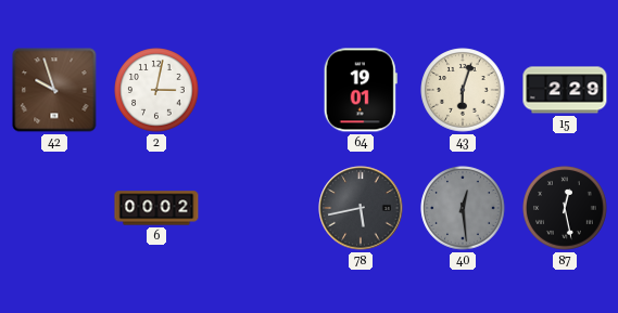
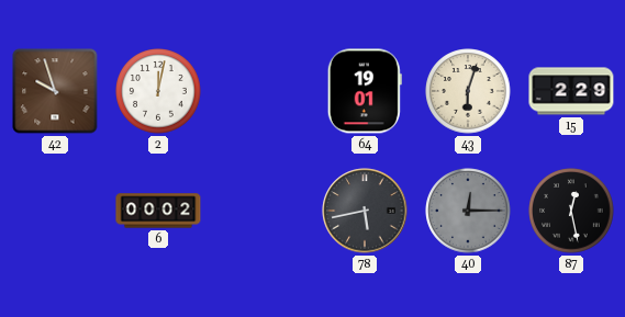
2: 3:02 -> 12:02 (158, 91)
40: 12:29 -> 12:15 (468, 211)
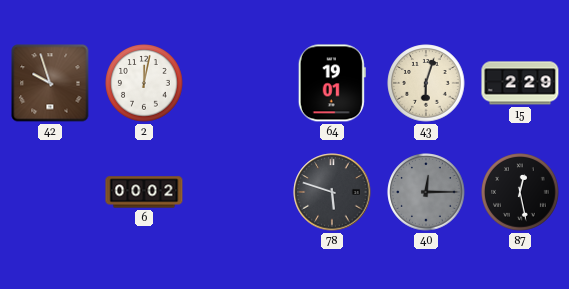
78: 5:43 -> 5:48 (332, 192)
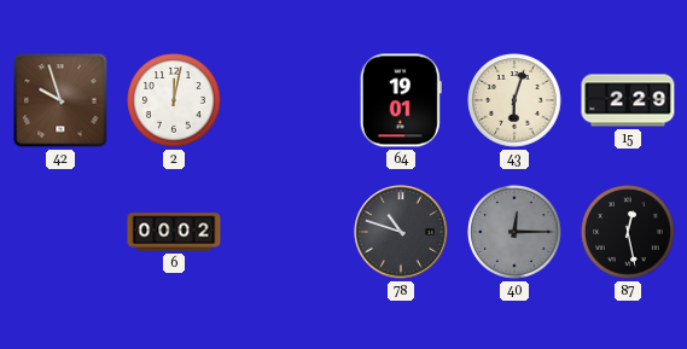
78: 5:48 -> 10:48 (401, 232)
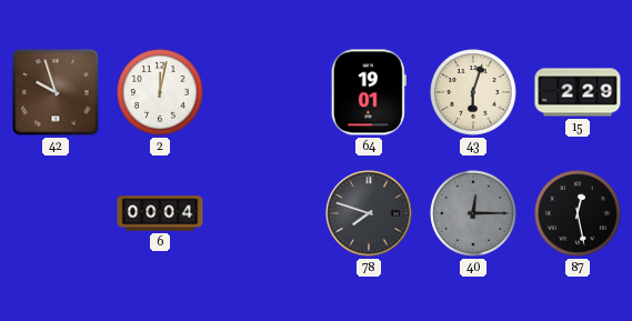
6: 00:02 -> 00:04 (160, 213)
78: 10:48 -> 7:48 (369, 213)
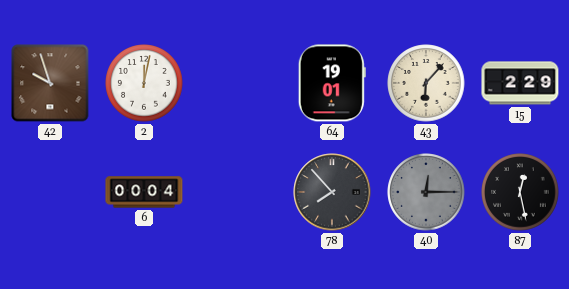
43: 6:03 -> 6:07 (426, 83)
78: 7:48 -> 7:53 (332, 192)
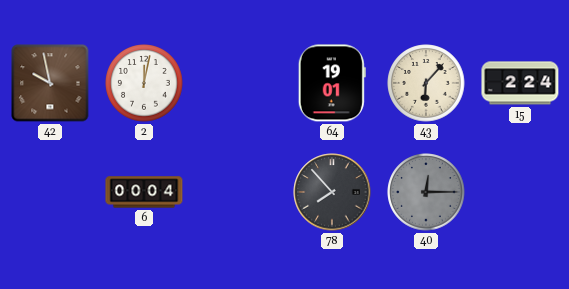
42: 9:57 -> 9:58 (50, 83)
15: 2:29 -> 2:24 (520, 83)
87: 12:28 -> none (520, 192)
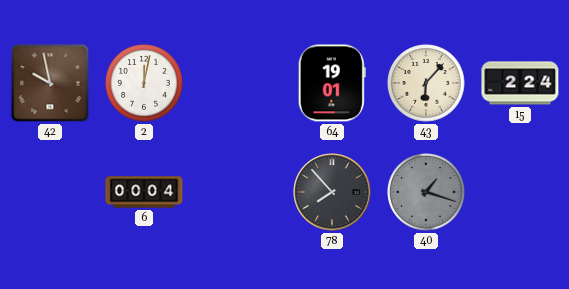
40: 12:15 -> 1:18 (426, 192)
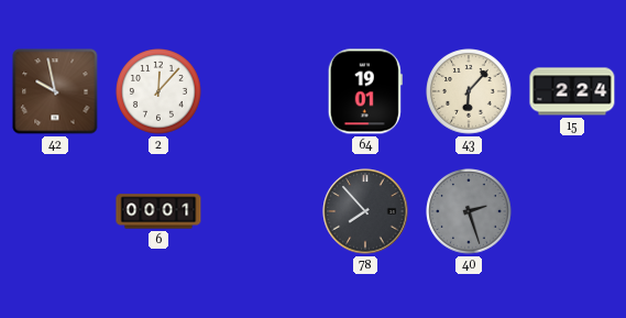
2: 12:02 -> 12:07 (158, 91)
6: 00:04 -> 00:01 (158, 211)
40: 1:18 -> 2:27 (469, 211)
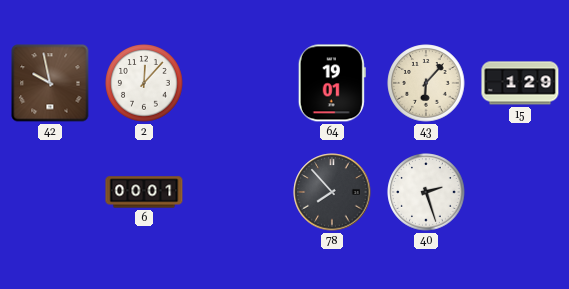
15: 2:24 -> 1:29 (520, 83)
40 dial: grey -> white (426, 192)
